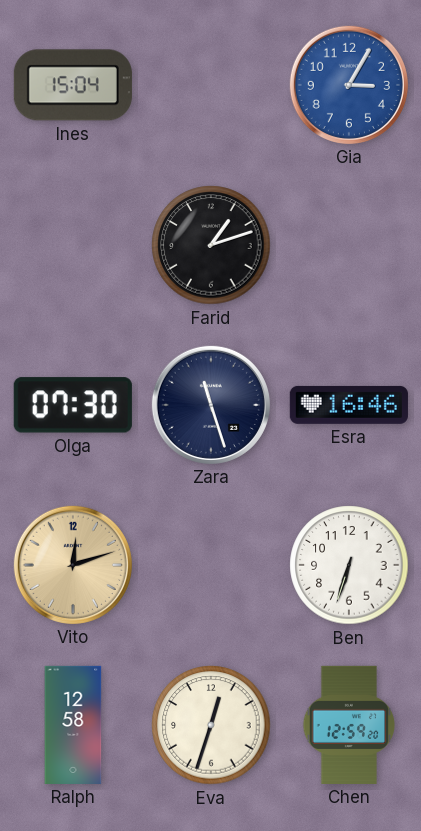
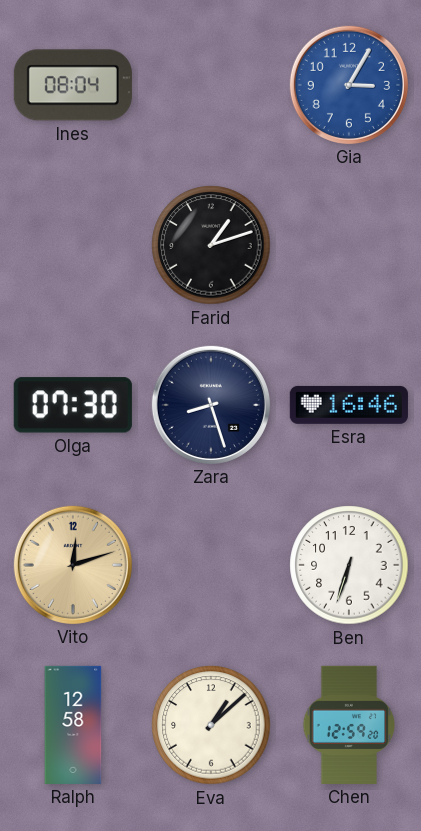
Ines: 15:04 -> 08:04 (73, 85)
Zara: 11:27 -> 8:27 (211, 405)
Eva: 12:33 -> 1:08 (211, 725)
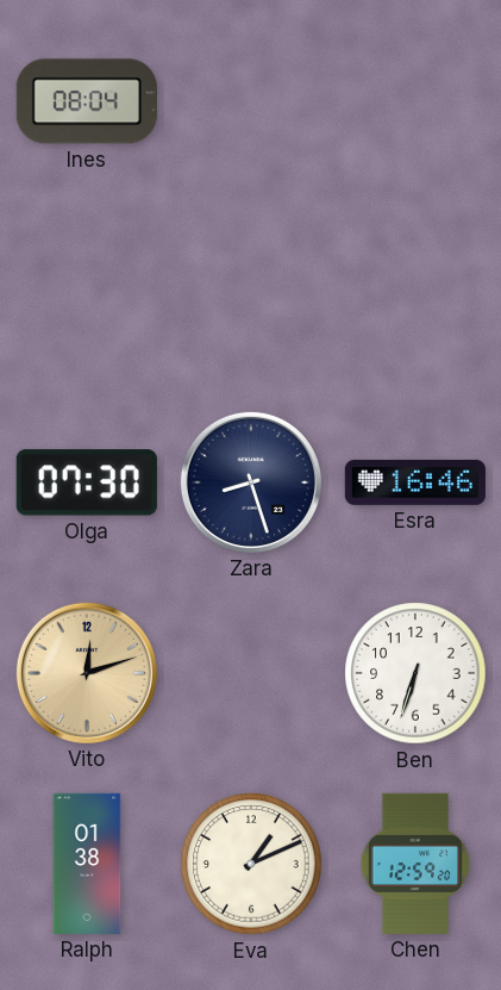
Gia: 3:05 -> none (349, 85)
Farid: 1:12 -> none (211, 245)
Ralph: 12:58 -> 01:38 (87, 864)
Eva: 1:08 -> 1:11 (251, 864)
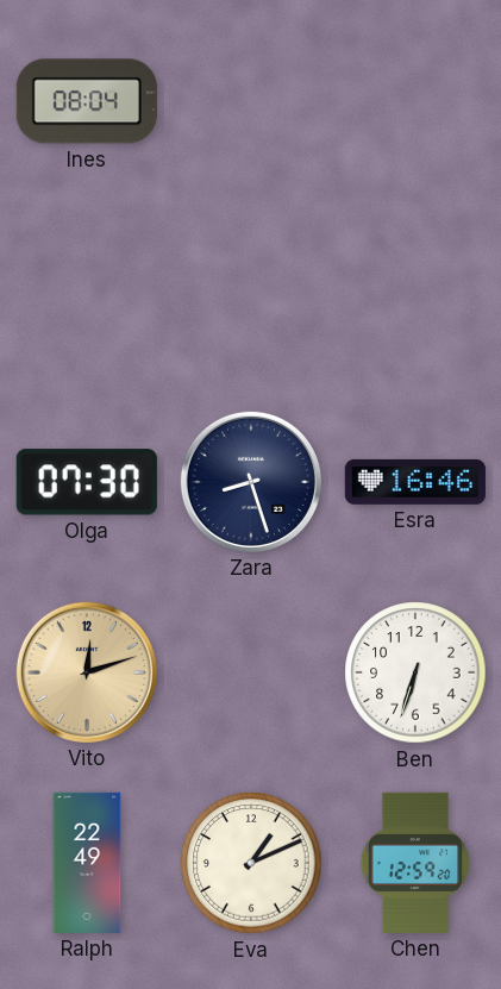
Ralph: 01:38 -> 22:49 (87, 863)
